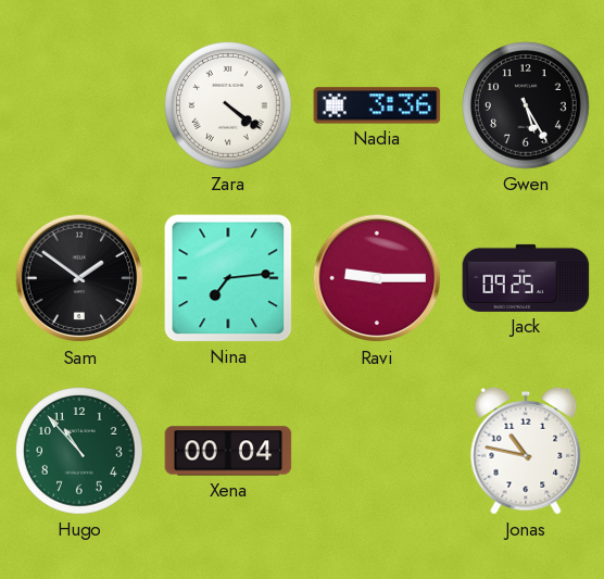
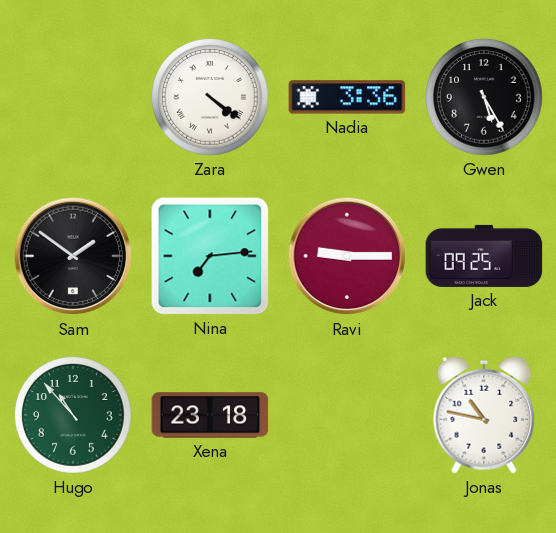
Xena: 00:04 -> 23:18 (210, 415)
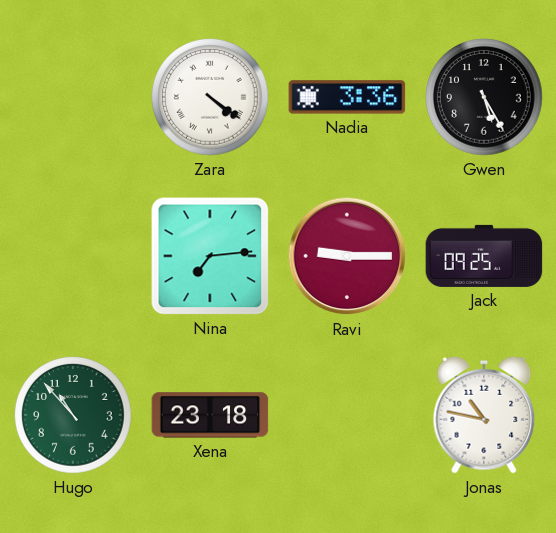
Sam: 1:51 -> none (73, 256)
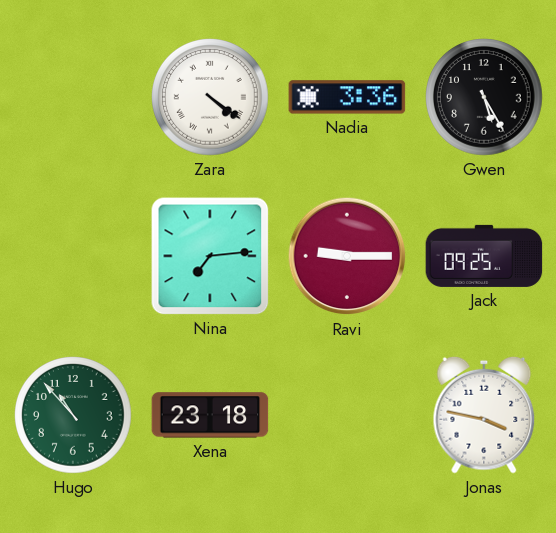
Jonas: 10:47 -> 3:47 (484, 415)
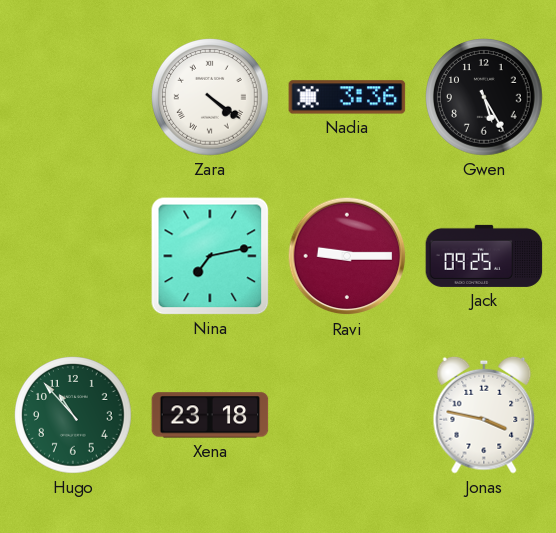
Nina: 7:14 -> 7:13 (210, 256)
